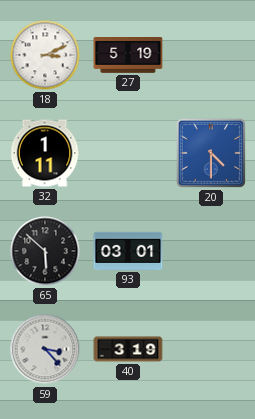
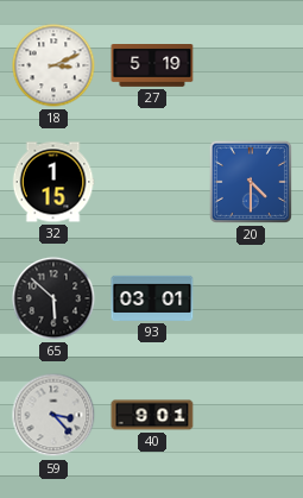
32: 1:11 -> 1:15 (53, 182)
40: 3:19 -> 9:01 (152, 415)
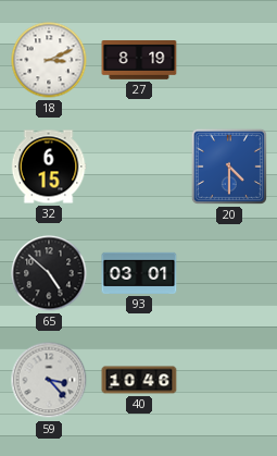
27: 5:19 -> 8:19 (139, 61)
32: 1:15 -> 6:15 (49, 167)
65: 5:52 -> 4:52 (49, 273)
40: 9:01 -> 10:46 (139, 380)
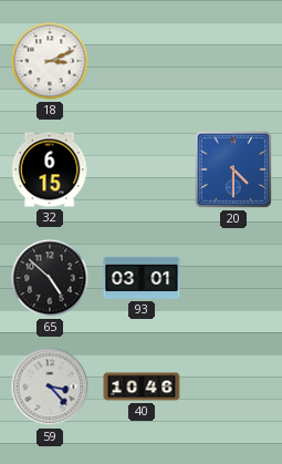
27: 8:19 -> none (139, 61)
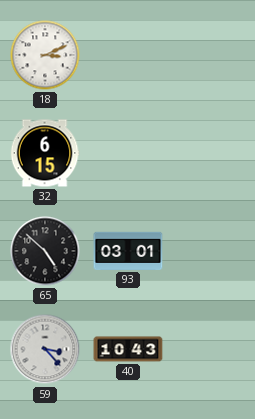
20: 4:30 -> none (233, 169)
40: 10:46 -> 10:43 (128, 349)
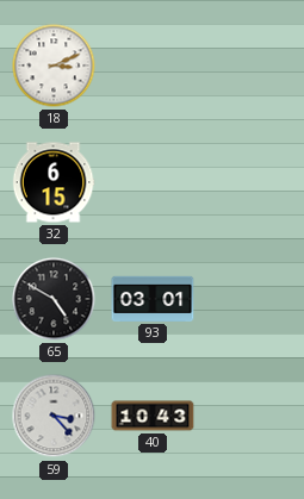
65: 4:52 -> 4:50 (54, 299)
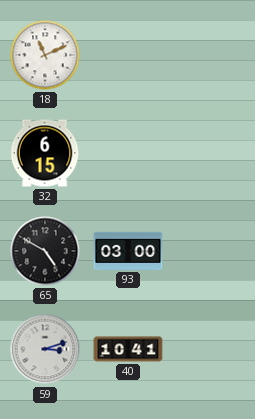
18: 3:11 -> 11:11 (45, 55)
93: 03:01 -> 03:00 (128, 251)
59: 3:23 -> 3:12 (45, 349)
40: 10:43 -> 10:41 (128, 349)
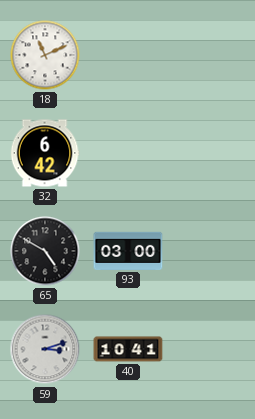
32: 6:15 -> 6:42 (45, 153)
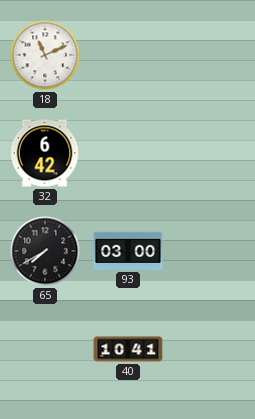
65: 4:50 -> 7:40 (45, 251)
59: 3:12 -> none (45, 349)
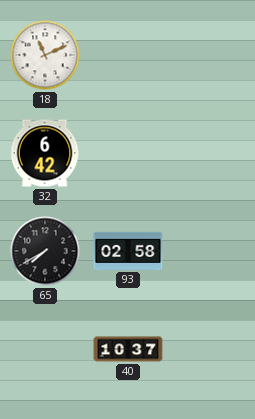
93: 03:00 -> 02:58 (128, 251)
40: 10:41 -> 10:37 (128, 349)
